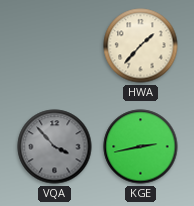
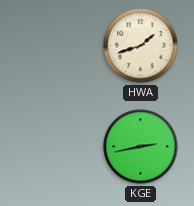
HWA: 1:37 -> 1:42 (141, 46)
VQA: 3:53 -> none (55, 147)
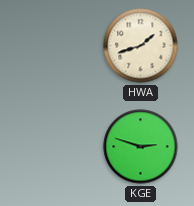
KGE: 2:43 -> 2:48 (141, 147)
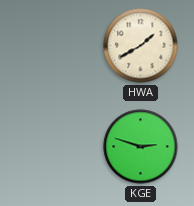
HWA: 1:42 -> 1:40 (141, 46)
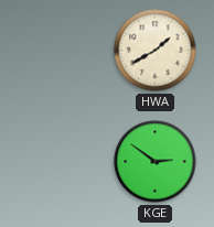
KGE: 2:48 -> 2:51 (156, 162)
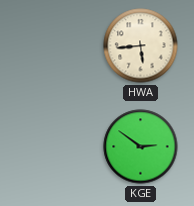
HWA: 1:40 -> 5:44 (141, 46)
